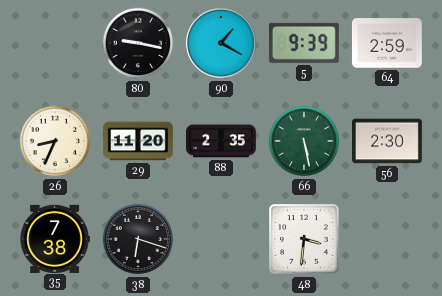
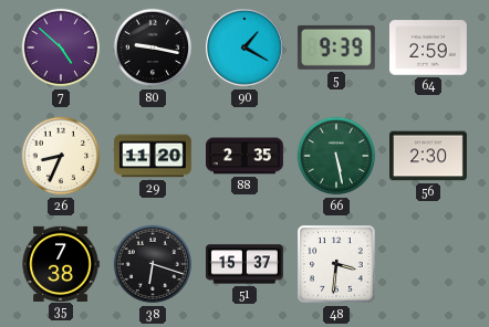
7: none -> 4:52 (61, 48)
51: none -> 15:37 (245, 264)
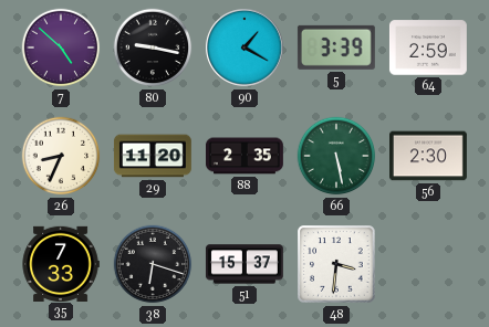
5: 9:39 -> 3:39 (336, 48)
35: 7:38 -> 7:33 (61, 263)
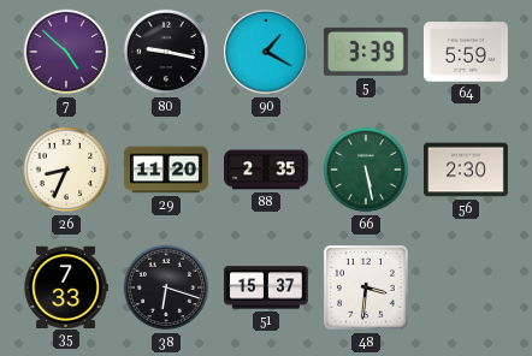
64: 2:59 -> 5:59 (466, 52)
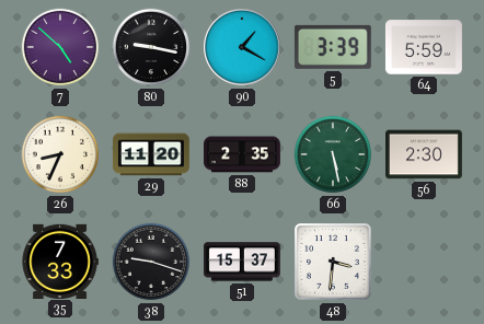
38: 6:18 -> 9:18 (151, 262)
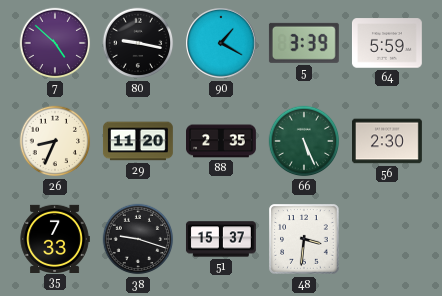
66: 5:28 -> 5:26 (304, 141)
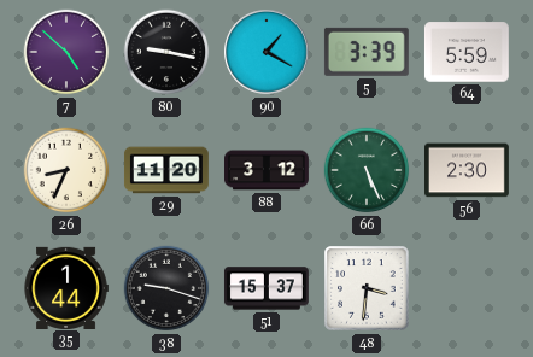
88: 2:35 -> 3:12 (268, 170)
35: 7:33 -> 1:44 (66, 287)
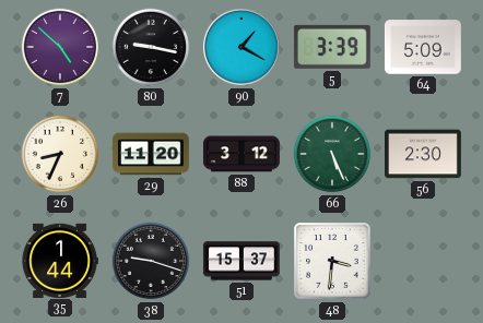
64: 5:59 -> 5:09 (423, 47)
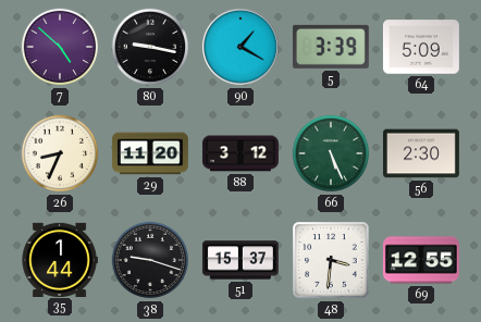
69: none -> 12:55 (421, 260)
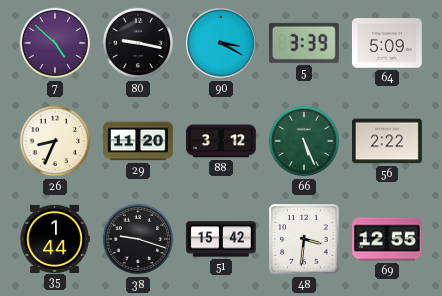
90: 1:20 -> 3:20 (221, 43)
56: 2:30 -> 2:22 (388, 141)
51: 15:37 -> 15:42 (221, 239)
